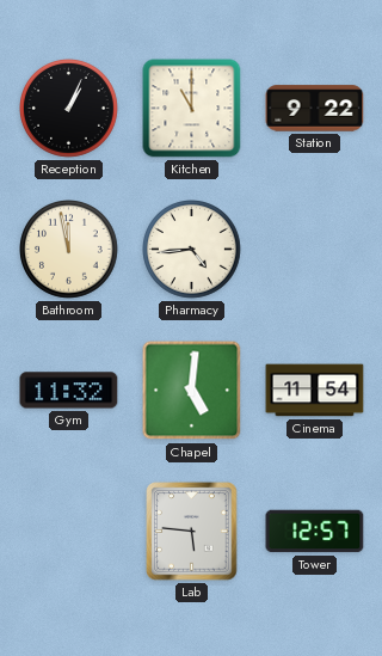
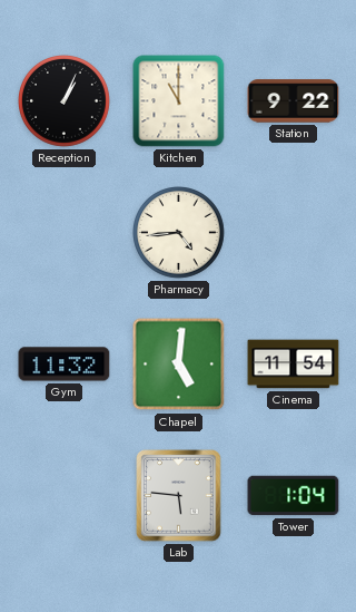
Bathroom: 11:58 -> none (69, 250)
Tower: 12:57 -> 1:04 (294, 496)
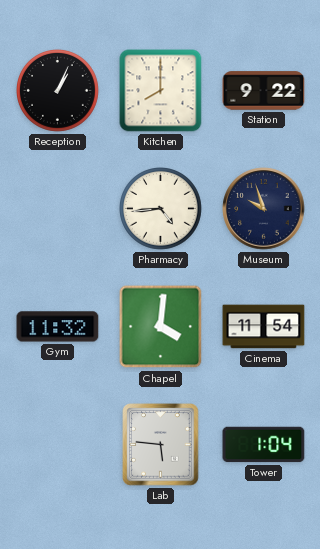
Kitchen: 11:00 -> 8:00 (161, 91)
Museum: none -> 9:57 (264, 209)
Chapel: 5:01 -> 4:01 (161, 327)
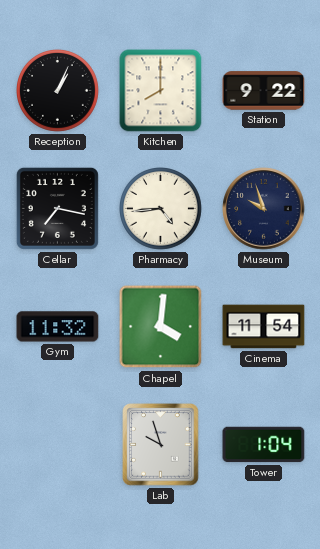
Cellar: none -> 7:17 (57, 208)
Lab: 5:46 -> 9:57 (161, 445)
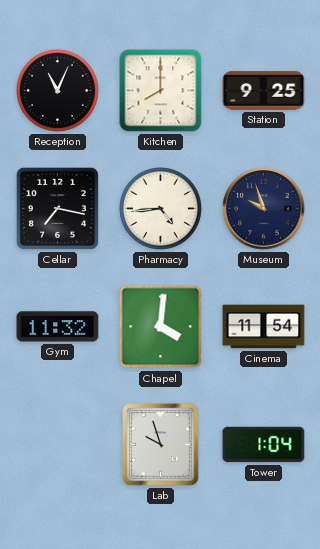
Reception: 1:04 -> 11:04 (58, 91)
Station: 9:22 -> 9:25 (264, 91)
